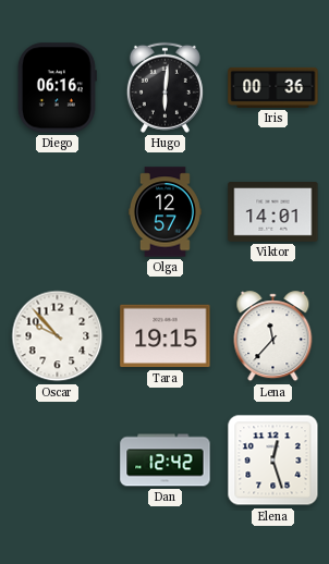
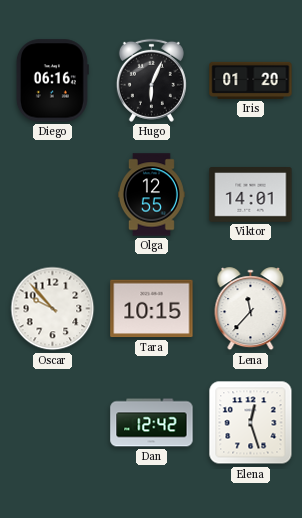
Hugo: 6:01 -> 6:04 (151, 80)
Iris: 00:36 -> 01:20 (251, 80)
Olga: 12:57 -> 12:55 (151, 195)
Tara: 19:15 -> 10:15 (152, 309)
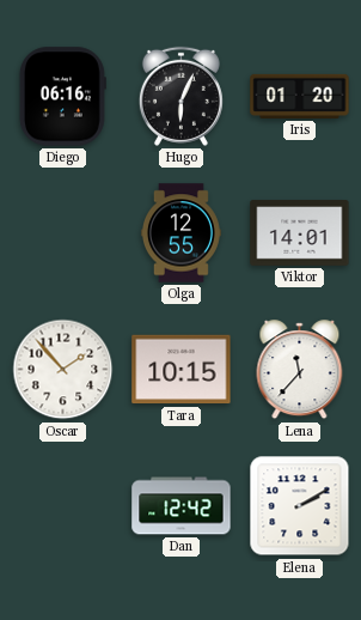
Oscar: 9:53 -> 1:53 (63, 370)
Elena: 12:27 -> 2:10 (300, 506)
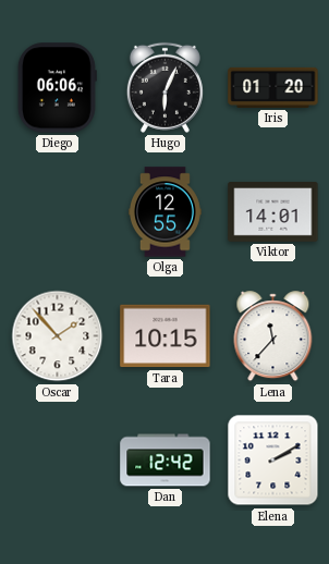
Diego: 06:16 -> 06:06 (57, 88)
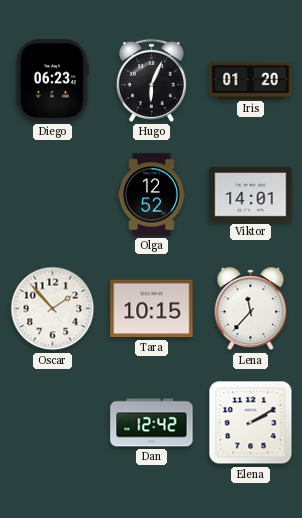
Diego: 06:06 -> 06:23 (52, 81)
Olga: 12:55 -> 12:52 (151, 195)
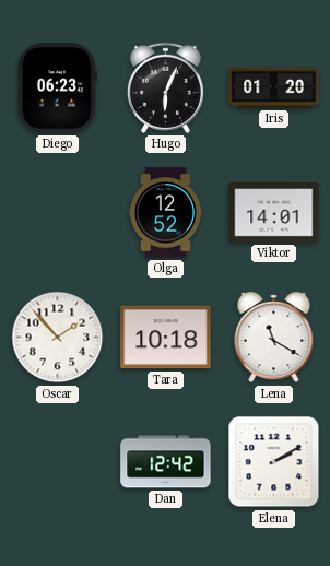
Tara: 10:15 -> 10:18 (166, 338)
Lena: 11:37 -> 11:20 (274, 338)
